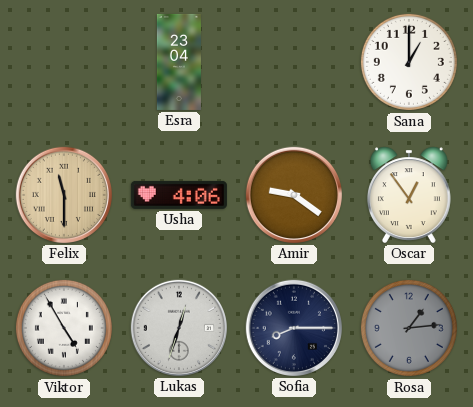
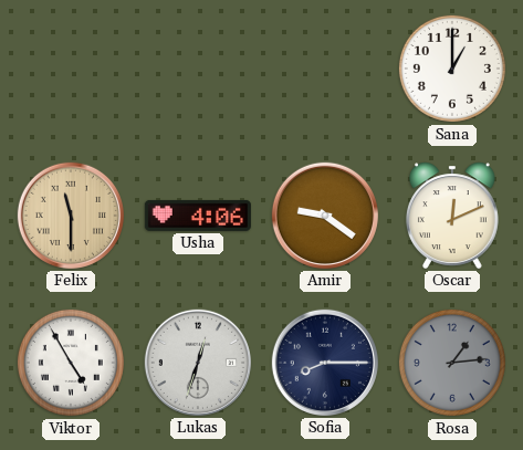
Esra: 23:04 -> none (179, 62)
Oscar: 12:54 -> 12:11 (452, 216)
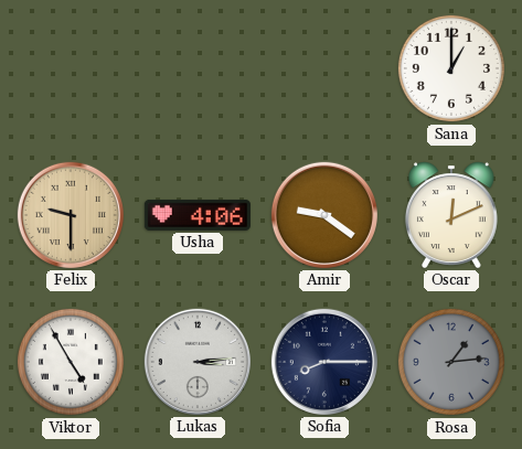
Felix: 11:30 -> 9:30 (71, 215)
Lukas: 12:33 -> 3:14 (198, 362)
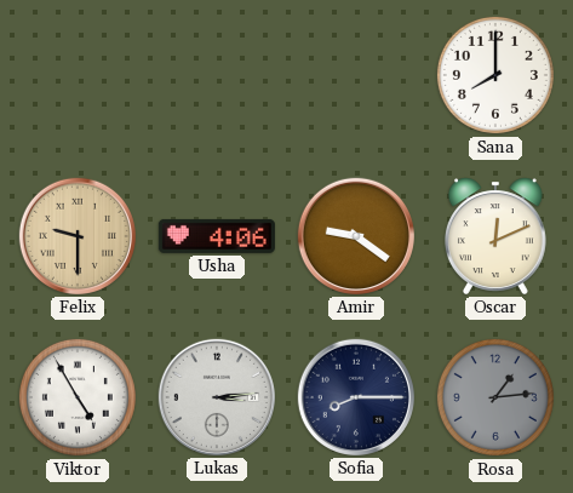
Sana: 1:00 -> 8:00 (495, 75)
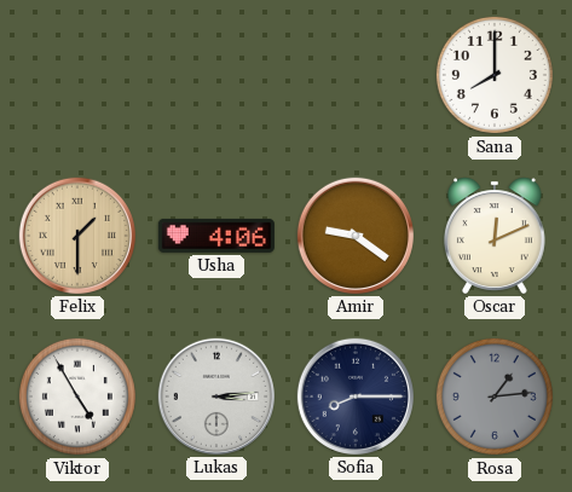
Felix: 9:30 -> 1:30 (77, 236)
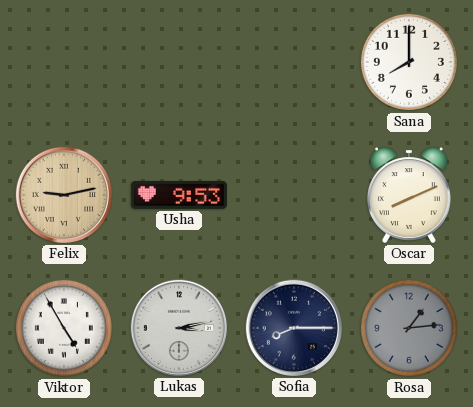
Felix: 1:30 -> 9:13 (64, 195)
Usha: 4:06 -> 9:53 (179, 195)
Amir: 9:21 -> none (356, 236)
Oscar: 12:11 -> 8:11 (409, 195)
Lukas: 3:14 -> 3:13 (179, 328)
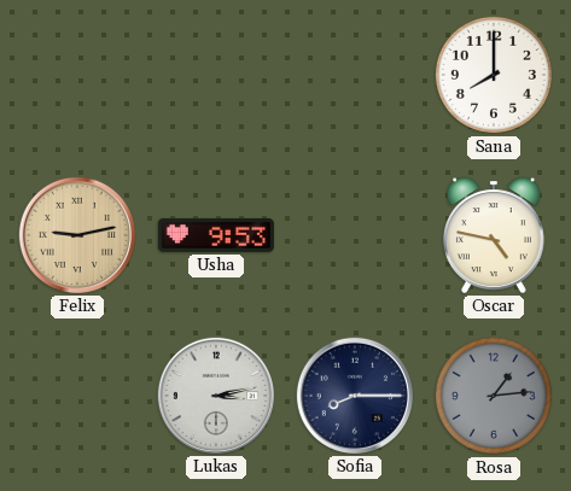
Oscar: 8:11 -> 4:47 (494, 235)
Viktor: 4:55 -> none (64, 328)
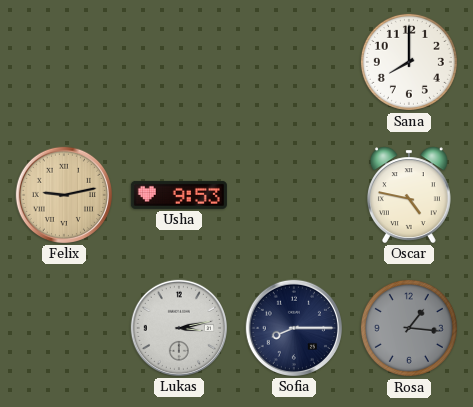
Rosa: 1:14 -> 1:16 (409, 328)
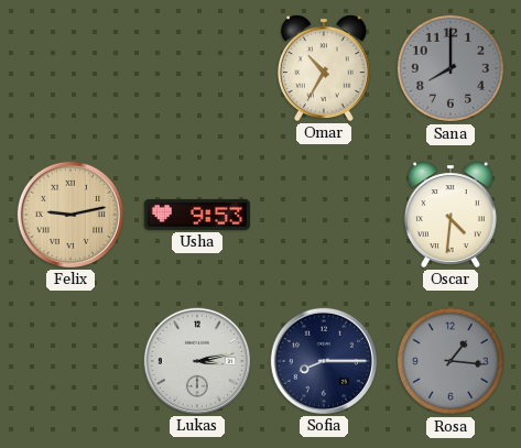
Omar: none -> 10:35 (324, 68)
Sana dial: white -> grey (451, 68)
Oscar: 4:47 -> 4:31 (451, 215)
